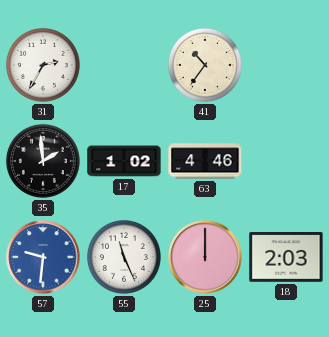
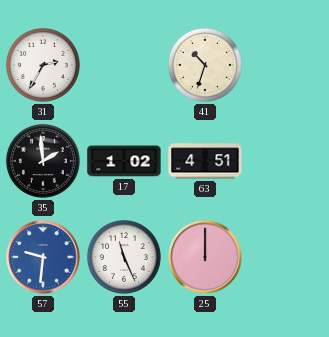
41: 10:36 -> 10:33 (205, 65)
63: 4:46 -> 4:51 (205, 161)
18: 2:03 -> none (286, 257)
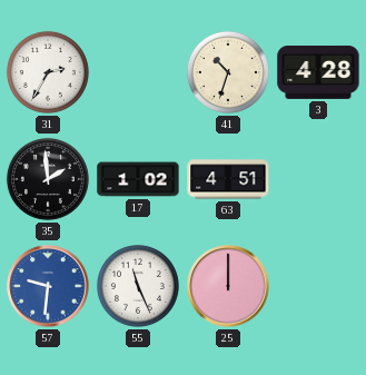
3: none -> 4:28 (318, 72)
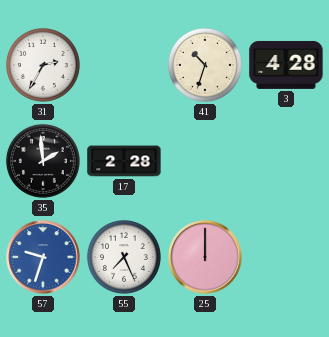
17: 1:02 -> 2:28 (124, 161)
63: 4:51 -> none (228, 179)
57: 9:31 -> 9:33 (43, 257)
55: 11:26 -> 7:26 (124, 257)
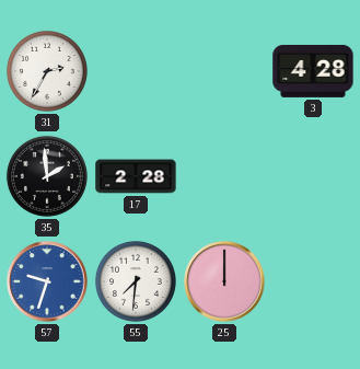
41: 10:33 -> none (205, 65)
55: 7:26 -> 7:31 (136, 281)
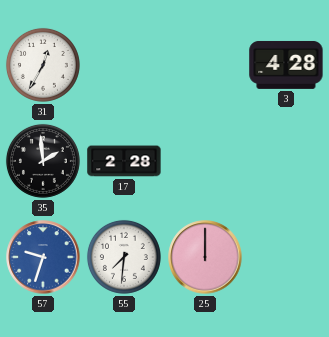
31: 2:35 -> 12:35 (43, 65)
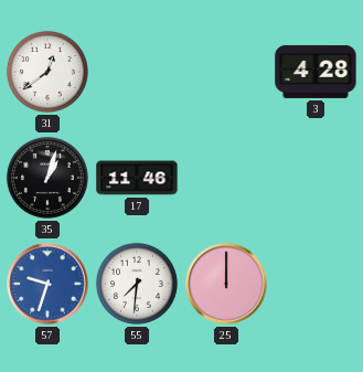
31: 12:35 -> 12:39 (47, 72)
35: 1:59 -> 1:03 (47, 178)
17: 2:28 -> 11:46 (137, 178)
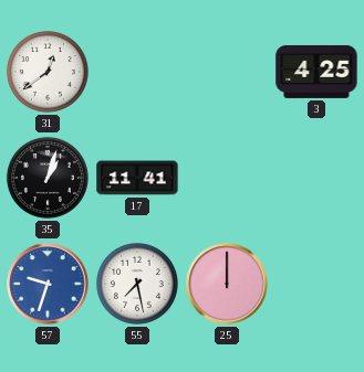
3: 4:28 -> 4:25 (316, 72)
17: 11:46 -> 11:41 (137, 178)
55: 7:31 -> 7:28 (137, 284)
